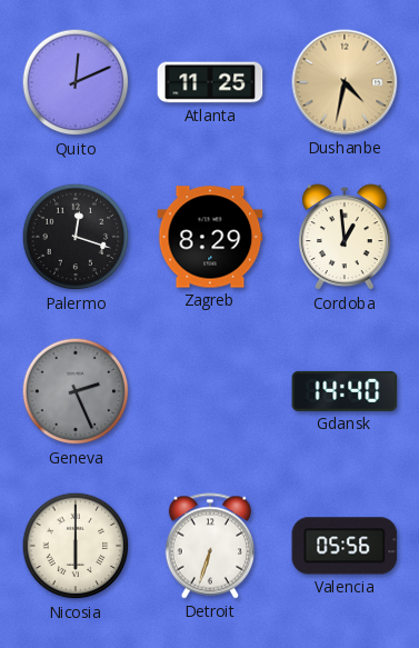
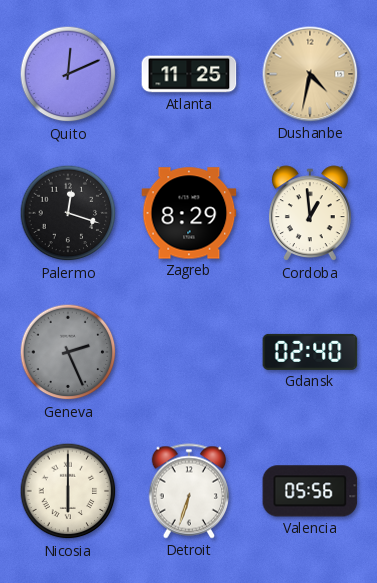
Gdansk: 14:40 -> 02:40 (310, 352)
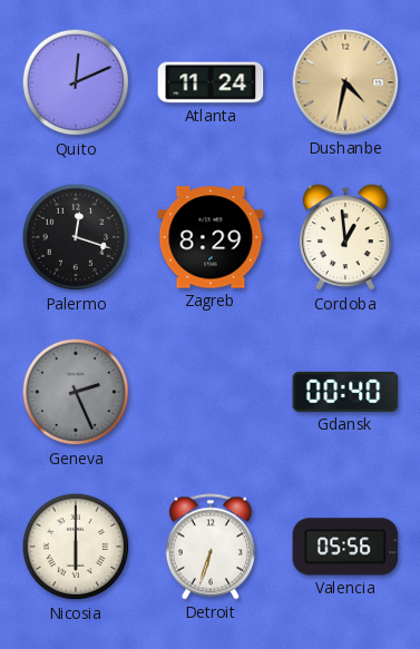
Atlanta: 11:25 -> 11:24 (211, 82)
Gdansk: 02:40 -> 00:40 (345, 392)
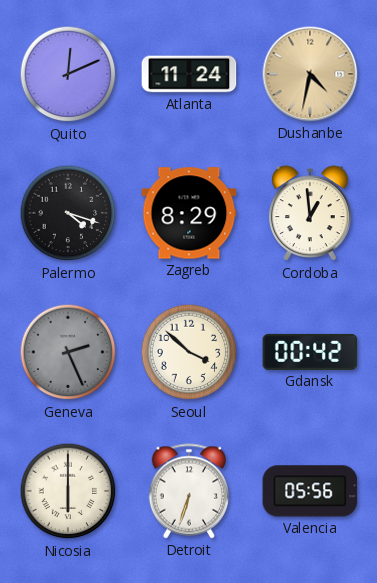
Palermo: 12:18 -> 4:18 (68, 213)
Seoul: none -> 3:52 (189, 352)
Gdansk: 00:40 -> 00:42 (310, 352)
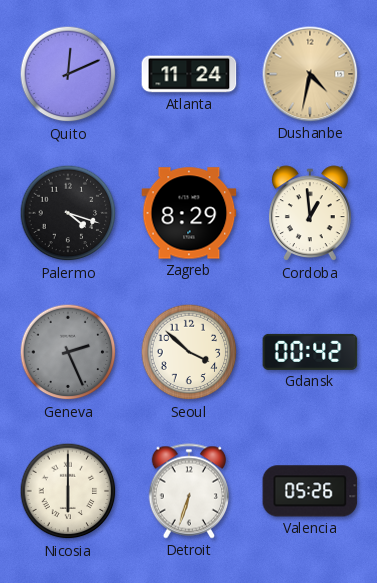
Valencia: 05:56 -> 05:26 (310, 491)
